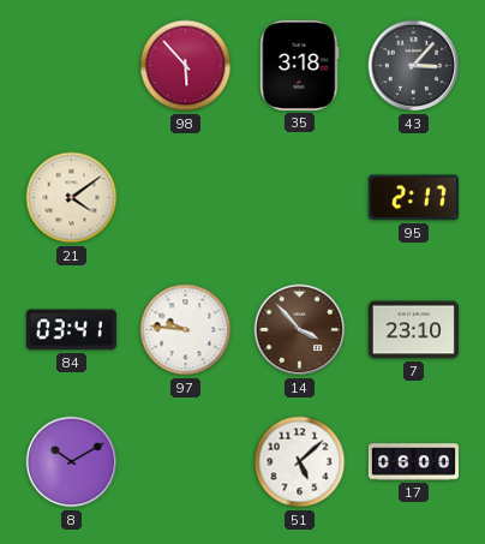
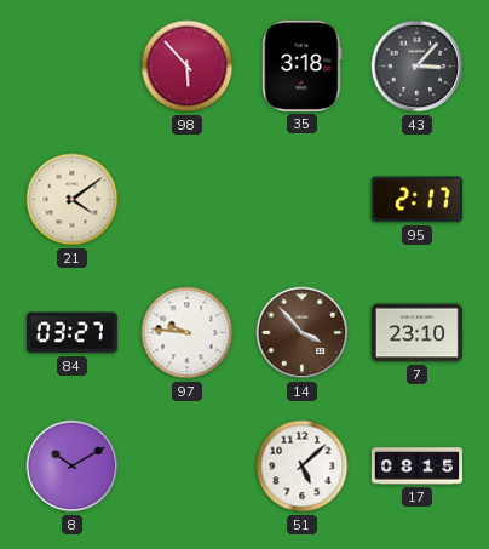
84: 03:41 -> 03:27 (71, 333)
17: 06:00 -> 08:15 (416, 467)
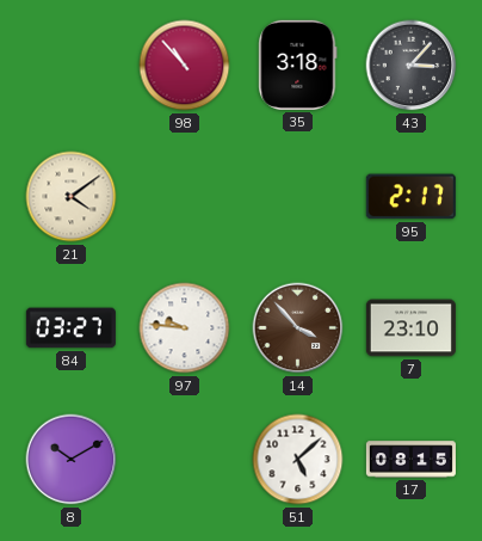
98: 5:53 -> 10:53 (185, 66)
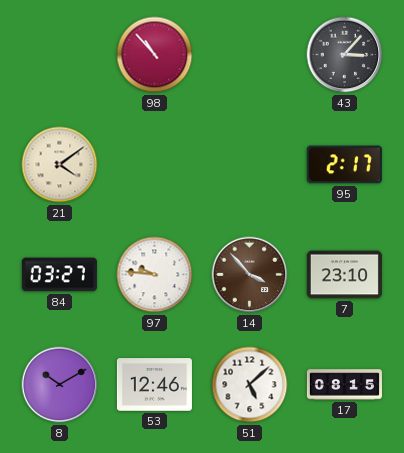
35: 3:18 -> none (298, 64)
53: none -> 12:46 (154, 385)
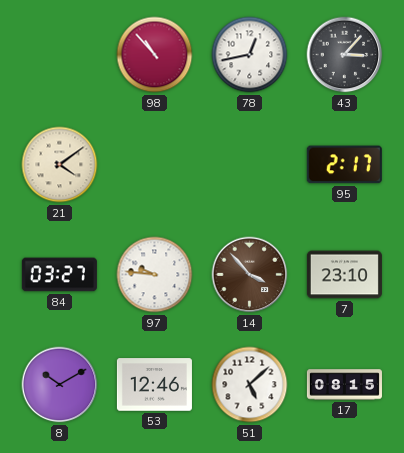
78: none -> 12:43 (250, 55)
